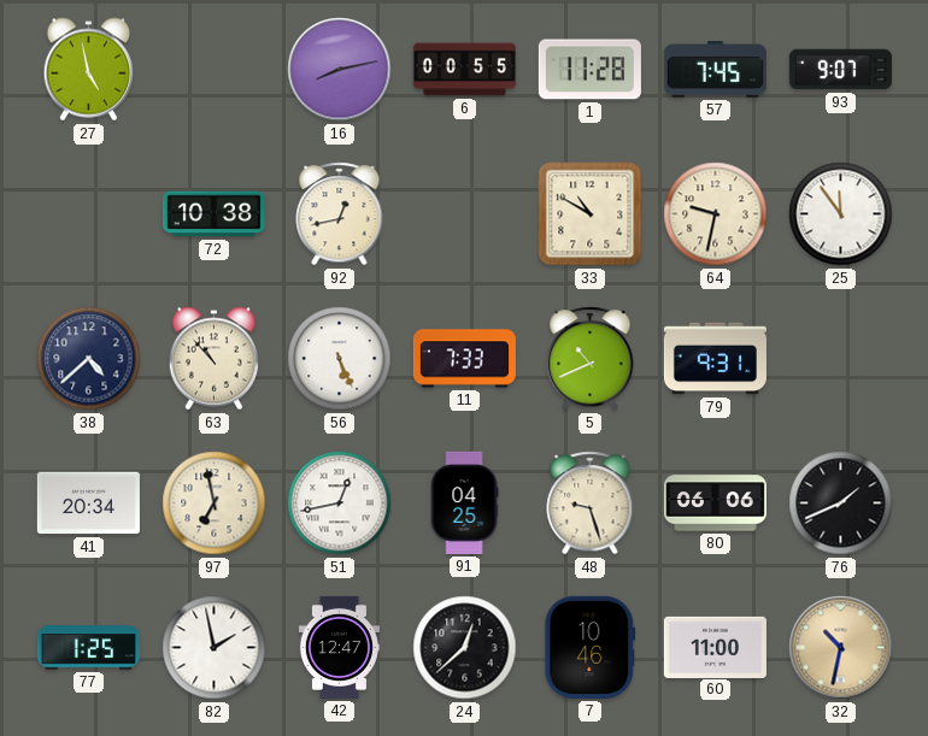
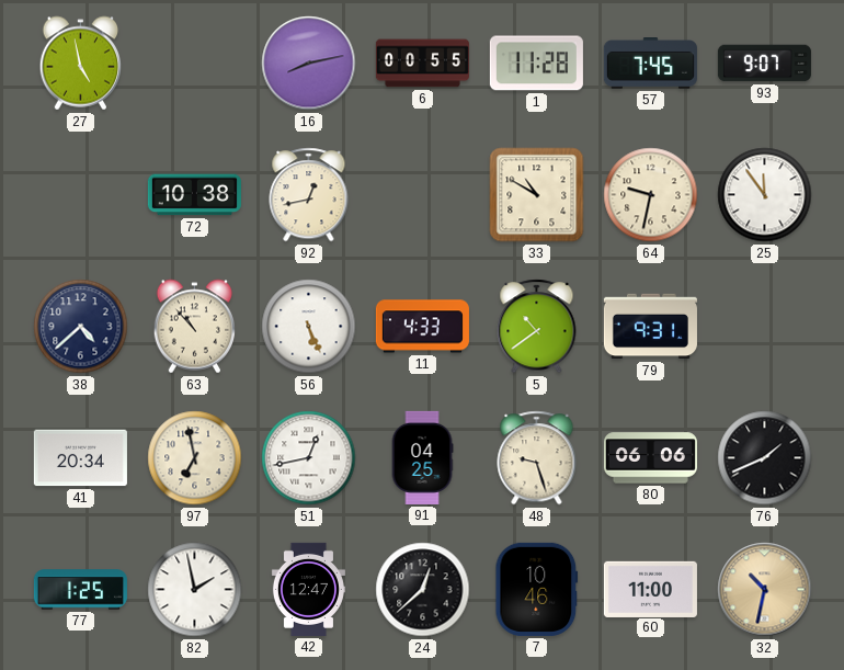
11: 7:33 -> 4:33 (422, 327)
5: 10:41 -> 10:39 (537, 327)
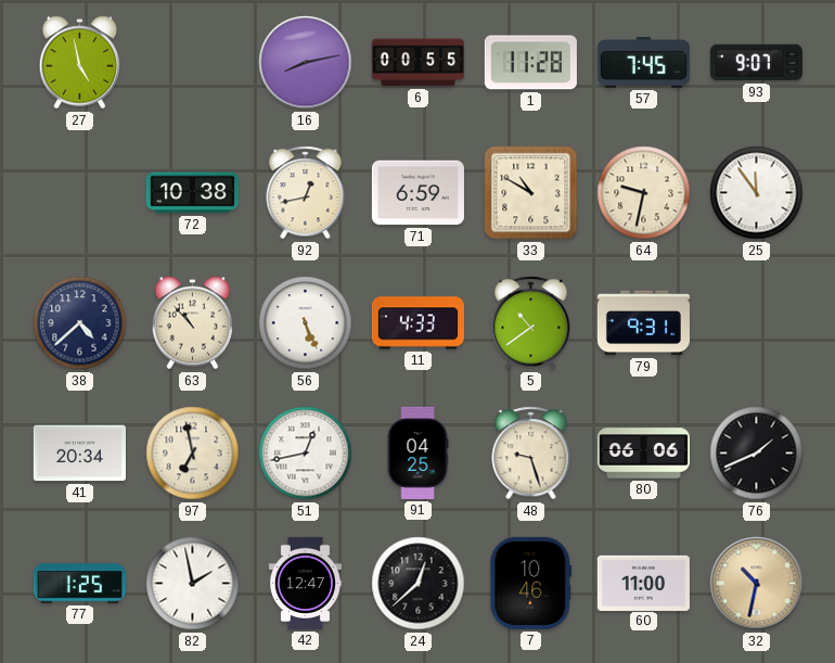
71: none -> 6:59 (418, 193)
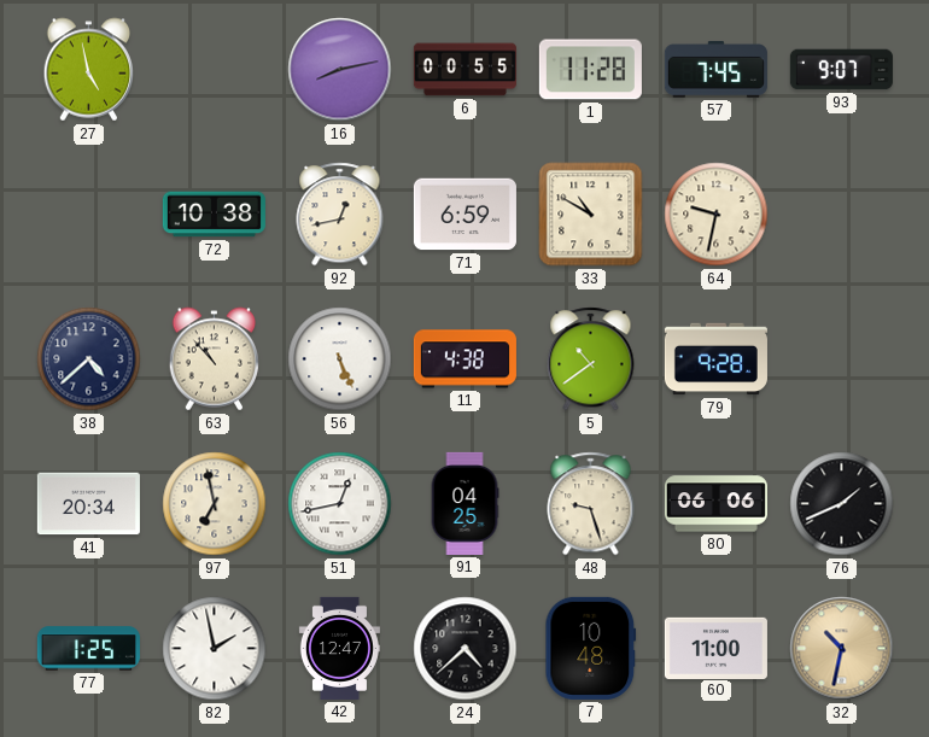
25: 11:54 -> none (757, 193)
11: 4:33 -> 4:38 (464, 359)
79: 9:31 -> 9:28 (715, 359)
24: 12:38 -> 4:38 (466, 649)
7: 10:46 -> 10:48 (591, 648)
